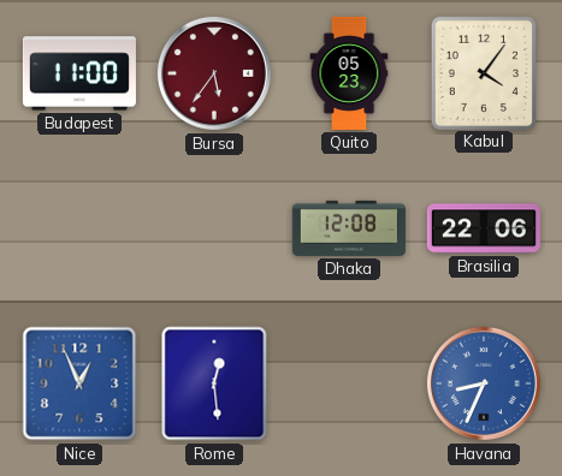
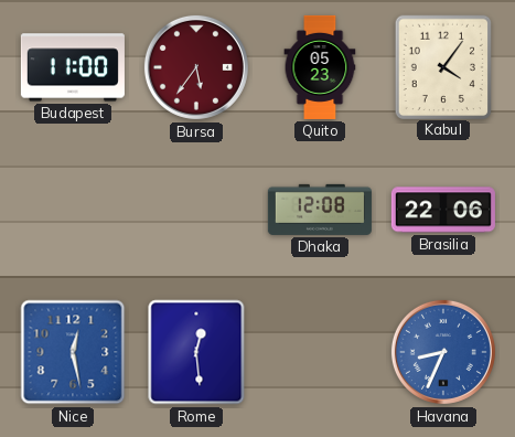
Nice: 12:56 -> 12:28 (73, 352)
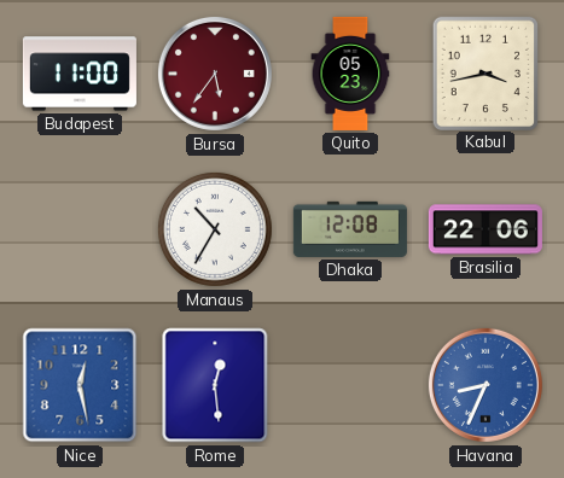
Kabul: 4:06 -> 3:43 (484, 72)
Manaus: none -> 10:35 (215, 229)
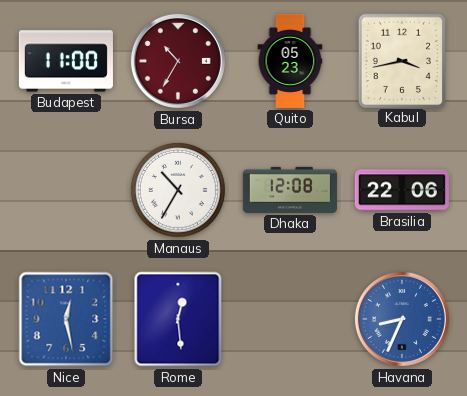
Bursa: 5:36 -> 10:35 (178, 61)
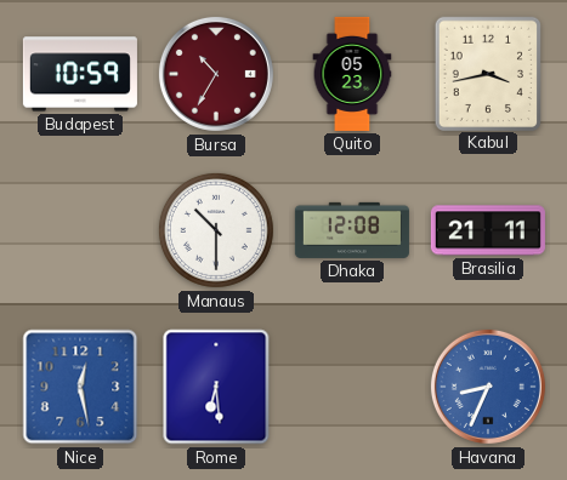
Budapest: 11:00 -> 10:59 (80, 74)
Manaus: 10:35 -> 10:30 (216, 230)
Brasilia: 22:06 -> 21:11 (488, 230)
Rome: 12:29 -> 6:29 (216, 387)
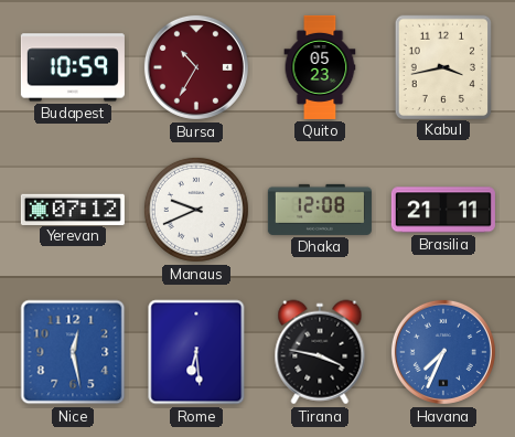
Yerevan: none -> 07:12 (73, 209)
Manaus: 10:30 -> 9:41 (196, 210)
Tirana: none -> 3:47 (320, 352)
Havana: 8:34 -> 7:34 (443, 352)
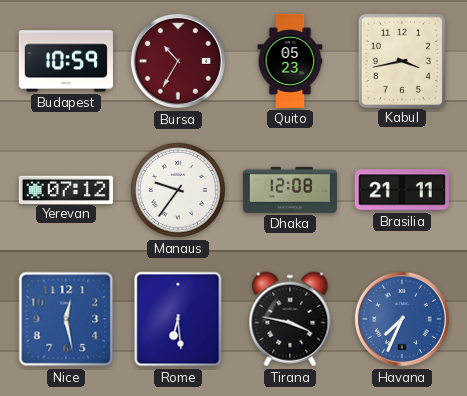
Manaus: 9:41 -> 9:36 (178, 190)
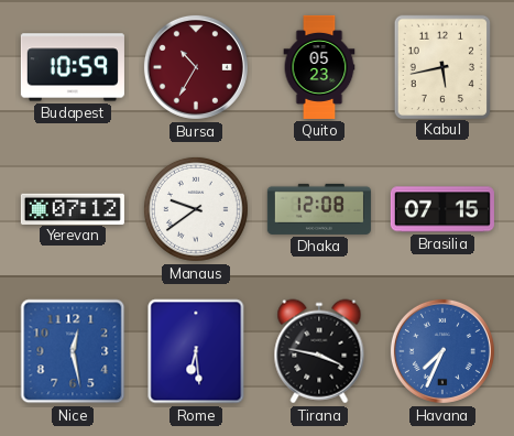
Kabul: 3:43 -> 5:43 (441, 66)
Manaus: 9:36 -> 9:39 (196, 209)
Brasilia: 21:11 -> 07:15 (442, 209)
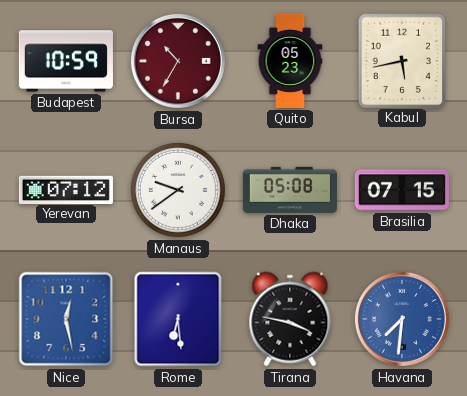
Dhaka: 12:08 -> 05:08 (290, 190)
Havana: 7:34 -> 7:31 (402, 319)
